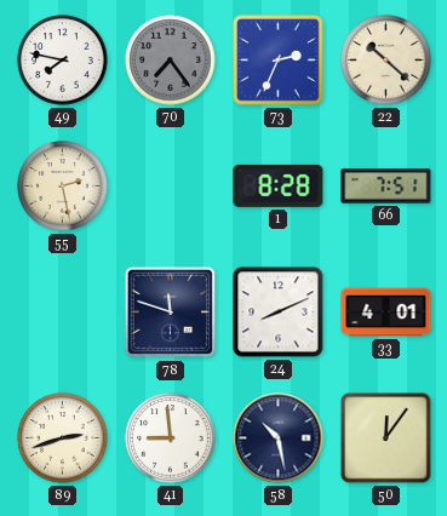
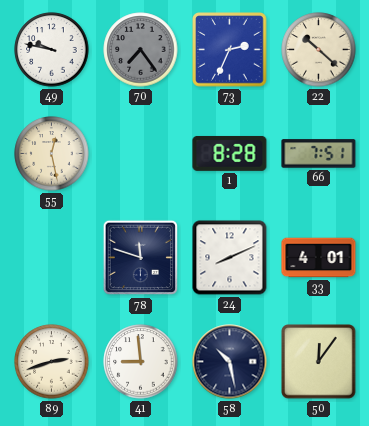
49: 7:47 -> 9:47 (52, 50)
55: 2:28 -> 12:28 (52, 154)
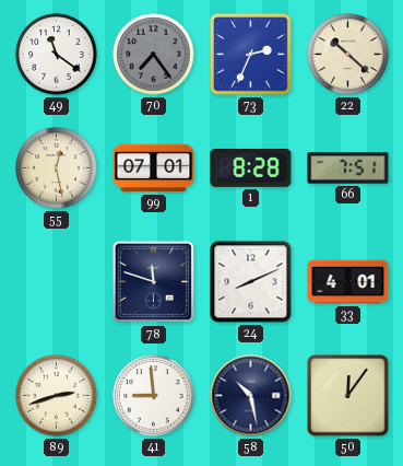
49: 9:47 -> 11:21 (57, 55)
99: none -> 07:01 (154, 168)
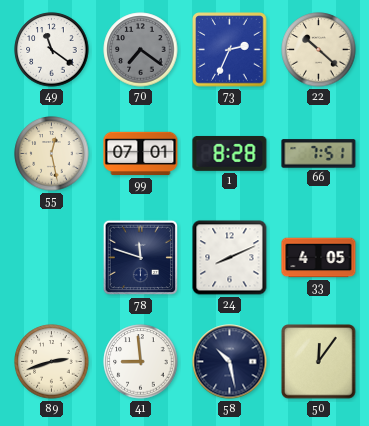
70: 7:24 -> 7:21 (141, 50)
33: 4:01 -> 4:05 (319, 258)
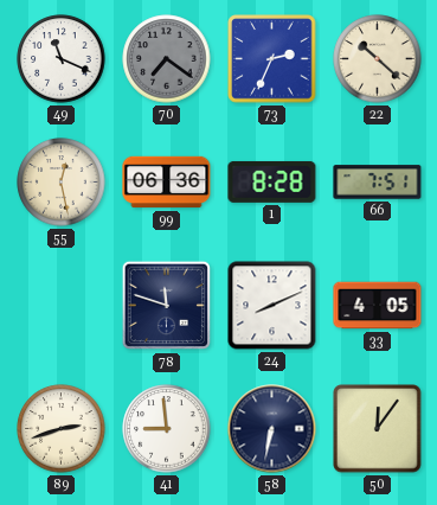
49: 11:21 -> 11:19 (62, 59)
99: 07:01 -> 06:36 (167, 183)
58: 10:28 -> 6:32 (272, 429)
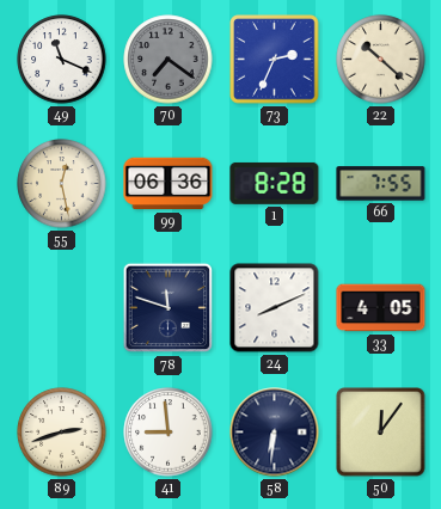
66: 7:51 -> 7:55 (381, 184)
58: 6:32 -> 6:31 (275, 433)
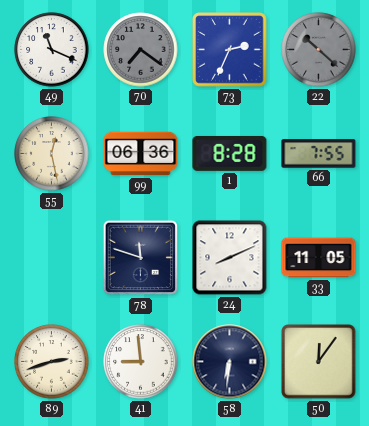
22 dial: cream -> grey (319, 50)
33: 4:05 -> 11:05 (319, 258)
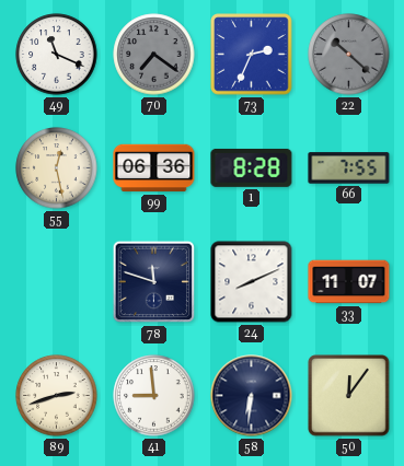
33: 11:05 -> 11:07 (349, 282)
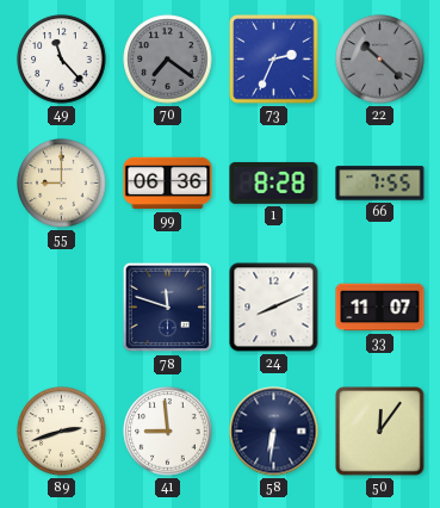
49: 11:19 -> 11:23 (62, 60)
55: 12:28 -> 9:00 (62, 184)
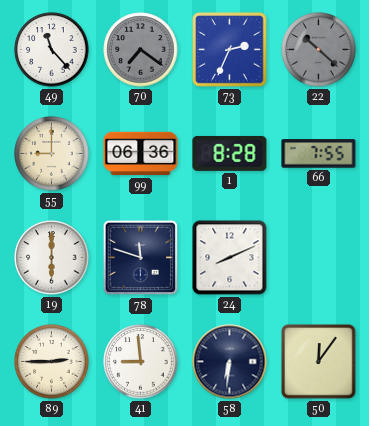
19: none -> 6:00 (52, 258)
33: 11:07 -> none (380, 308)
89: 2:42 -> 2:45 (52, 362)
